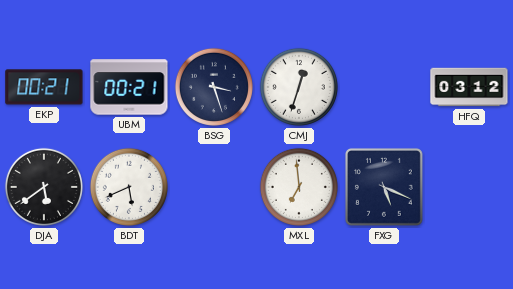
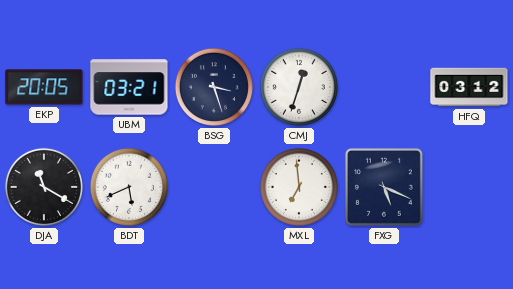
EKP: 00:21 -> 20:05 (44, 87)
UBM: 00:21 -> 03:21 (129, 87)
DJA: 5:39 -> 11:20 (44, 187)
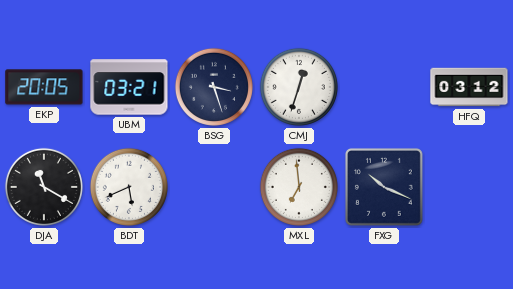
FXG: 5:19 -> 10:19 (384, 187)
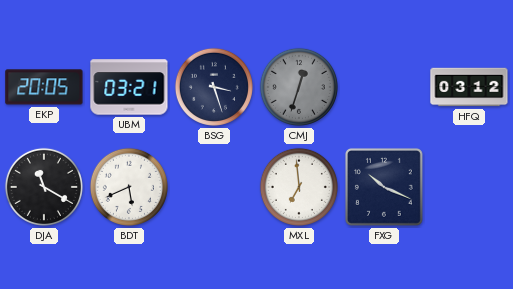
CMJ dial: white -> grey (299, 87)
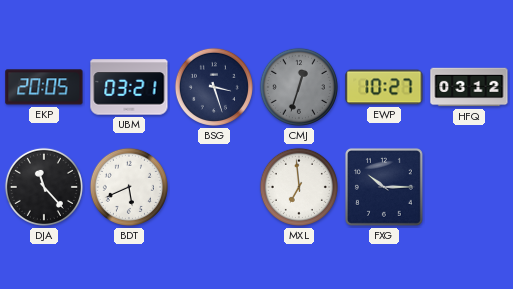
EWP: none -> 10:27 (384, 87)
DJA: 11:20 -> 11:23 (44, 187)
FXG: 10:19 -> 10:15 (384, 187)
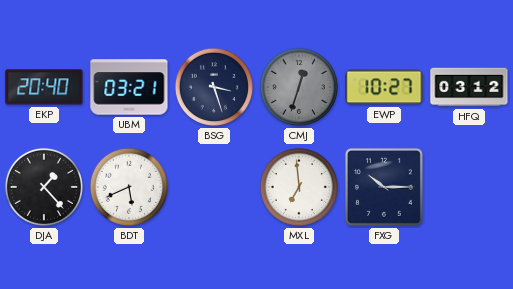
EKP: 20:05 -> 20:40 (44, 87)
DJA: 11:23 -> 1:23 (44, 187)
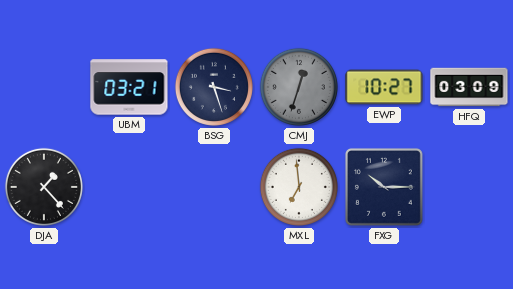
EKP: 20:40 -> none (44, 87)
HFQ: 03:12 -> 03:09 (469, 87)
BDT: 5:41 -> none (129, 187)
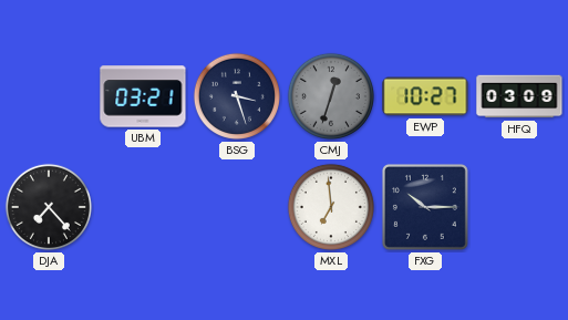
DJA: 1:23 -> 7:23 (49, 207)
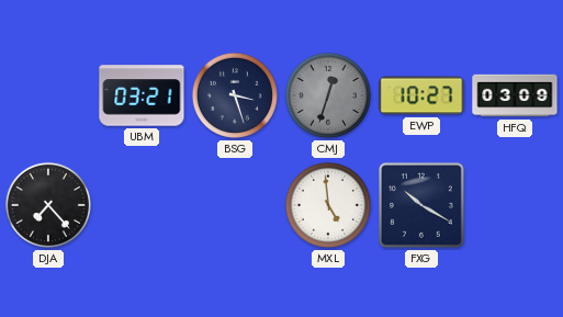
MXL: 6:59 -> 4:59 (328, 205)
FXG: 10:15 -> 10:20 (421, 205)
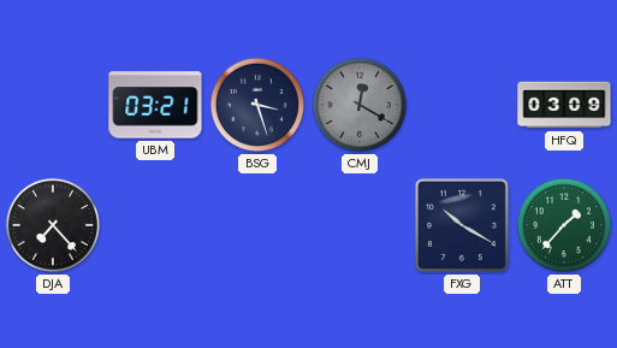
CMJ: 12:33 -> 12:20 (360, 105)
EWP: 10:27 -> none (421, 95)
MXL: 4:59 -> none (328, 205)
ATT: none -> 1:37 (564, 225)
